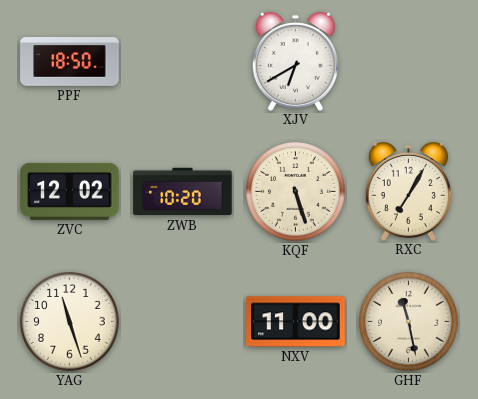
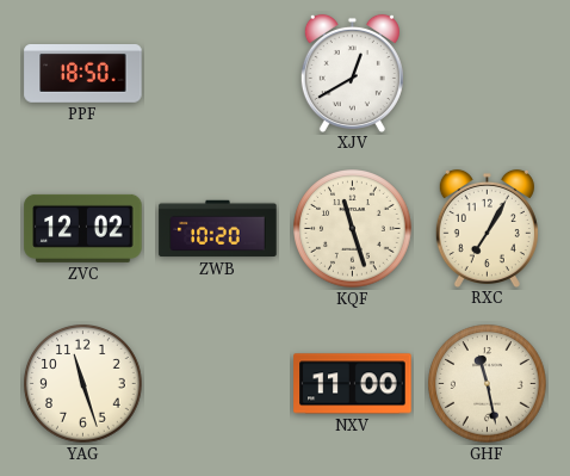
XJV: 6:40 -> 12:40 (352, 73)
KQF: 5:27 -> 11:27 (353, 229)
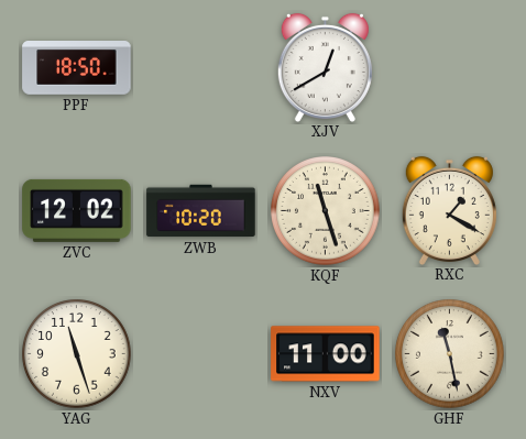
RXC: 7:05 -> 1:20 (449, 210)
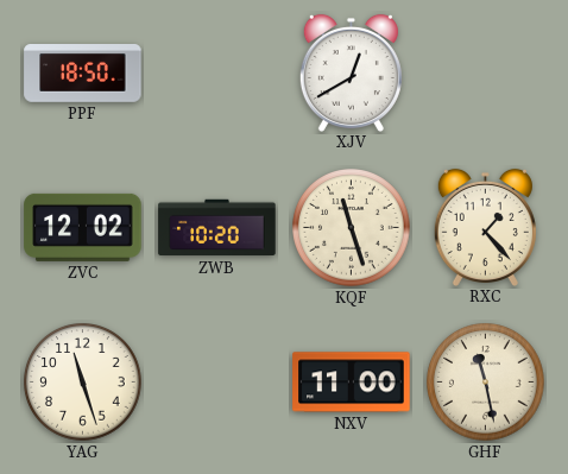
RXC: 1:20 -> 1:23 (485, 227)
